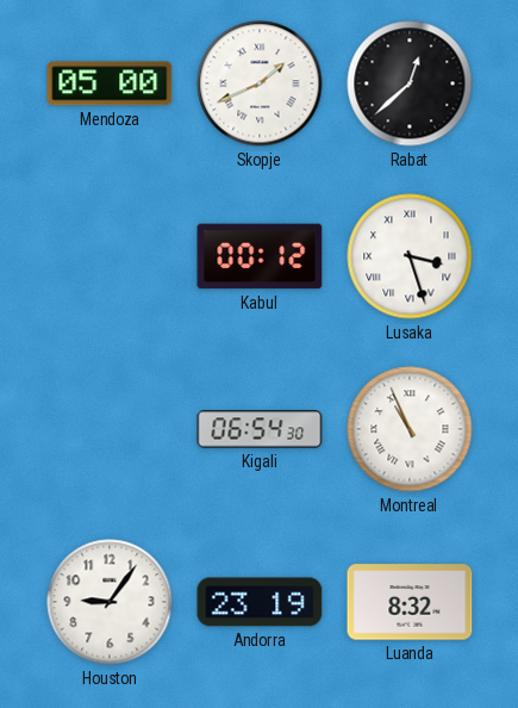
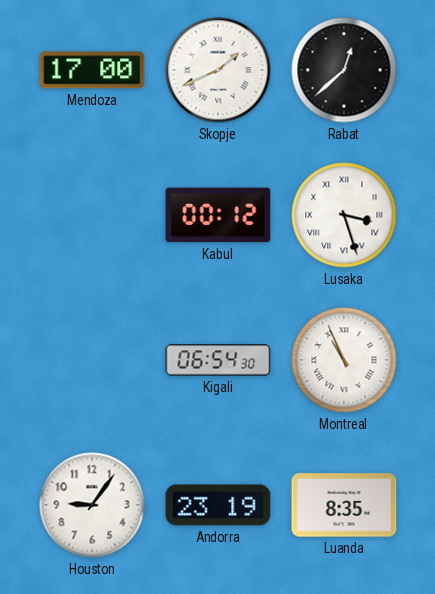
Mendoza: 05:00 -> 17:00 (92, 70)
Luanda: 8:32 -> 8:35 (344, 505)
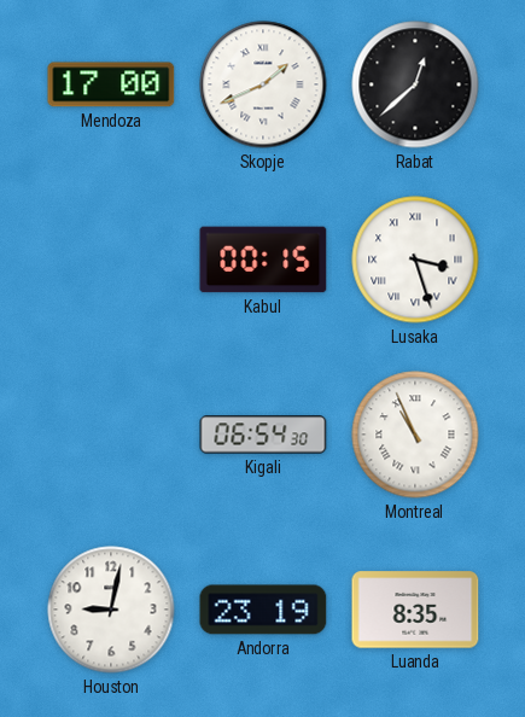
Kabul: 00:12 -> 00:15 (263, 260)
Houston: 9:06 -> 9:02 (111, 610)
